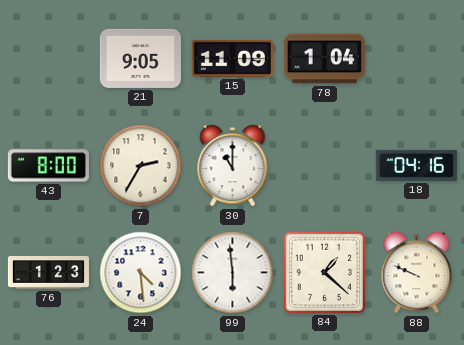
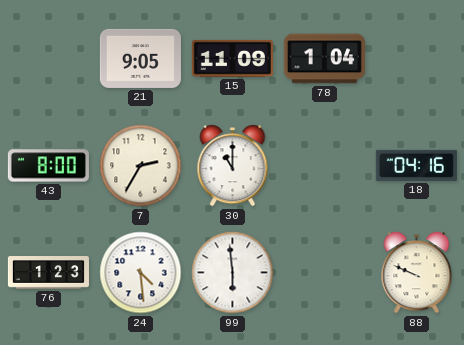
84: 1:22 -> none (324, 272)
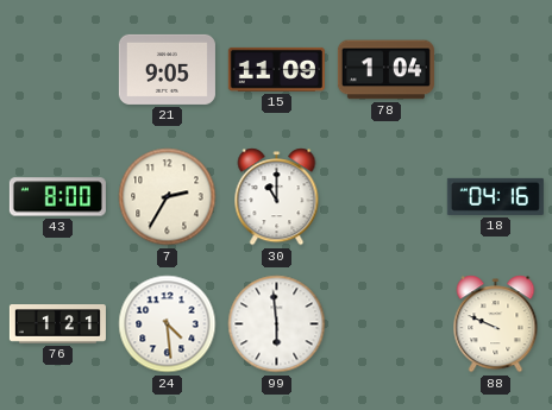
76: 1:23 -> 1:21 (57, 324)
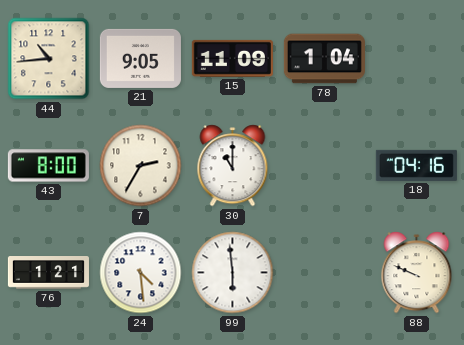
44: none -> 10:44 (49, 59)
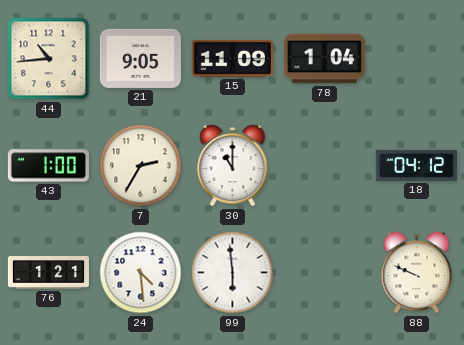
43: 8:00 -> 1:00 (48, 166)
18: 04:16 -> 04:12 (416, 165)
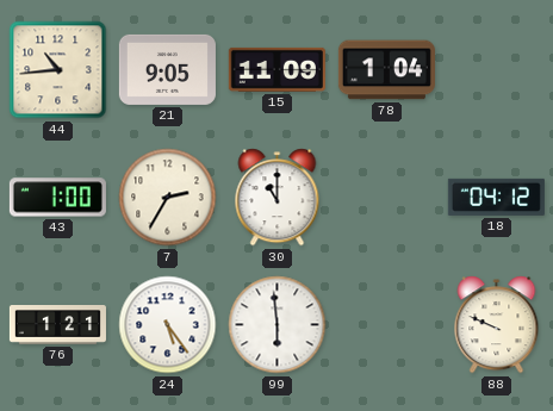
24: 4:29 -> 5:24 (168, 325)
